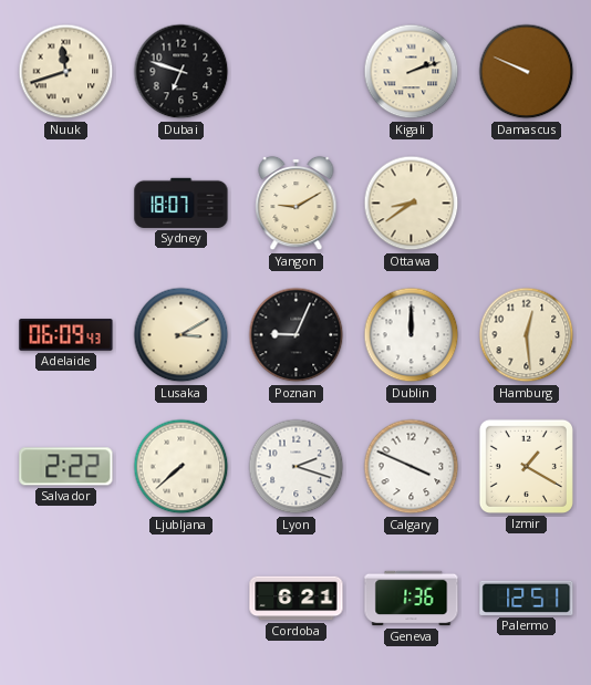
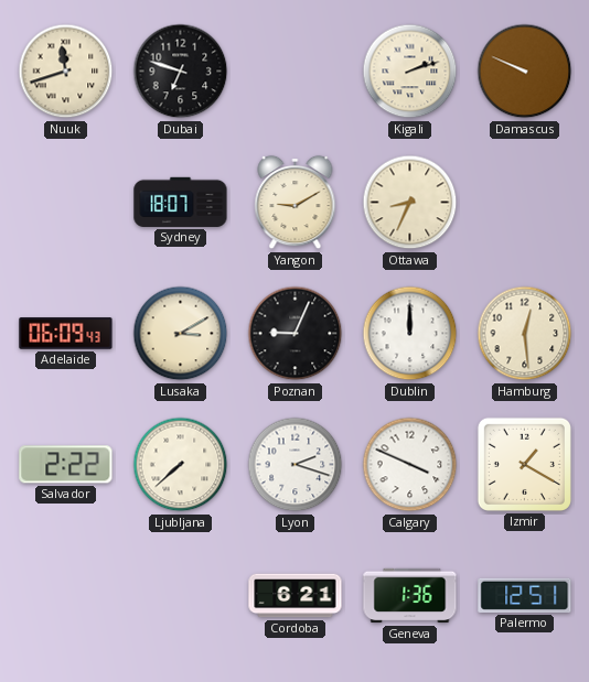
Ottawa: 8:39 -> 8:34 (410, 203)
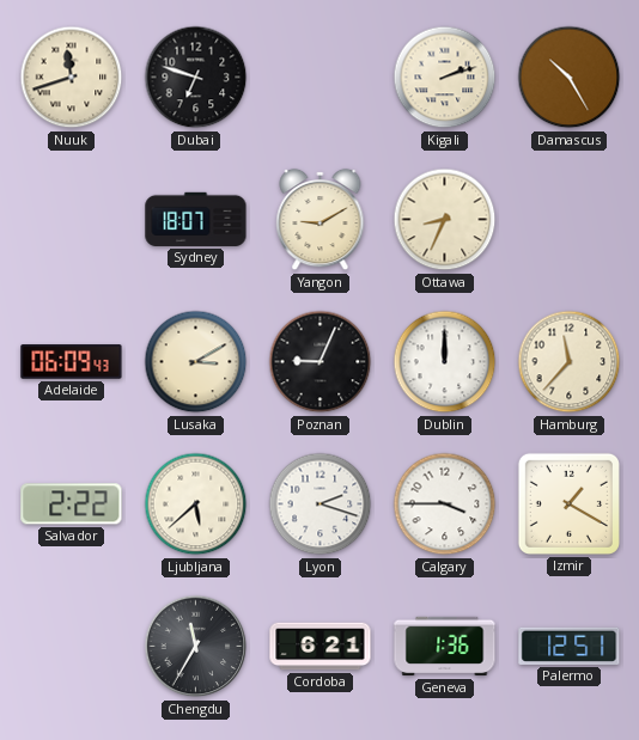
Damascus: 9:49 -> 10:25 (570, 78)
Hamburg: 12:29 -> 11:37 (570, 362)
Ljubljana: 7:38 -> 5:38 (196, 504)
Calgary: 3:49 -> 3:45 (445, 504)
Chengdu: none -> 11:35 (196, 647)
